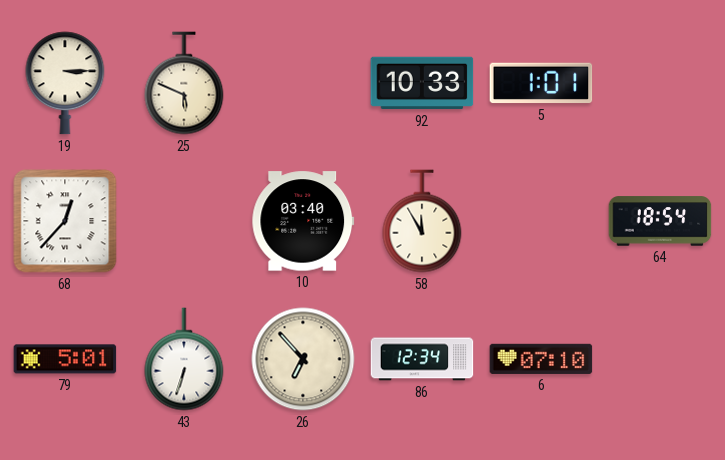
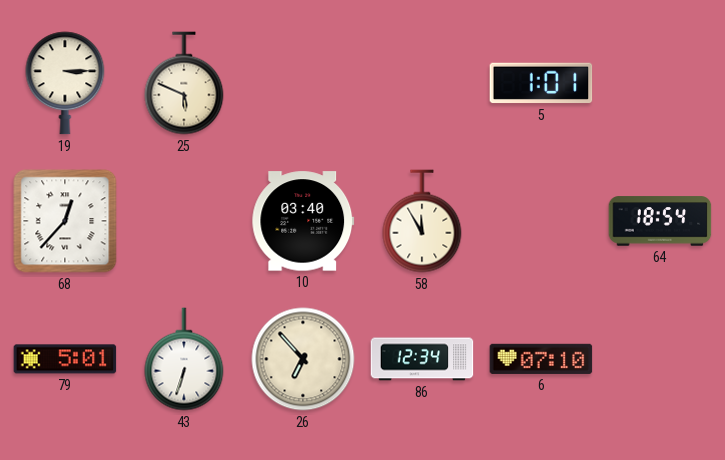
92: 10:33 -> none (422, 83)
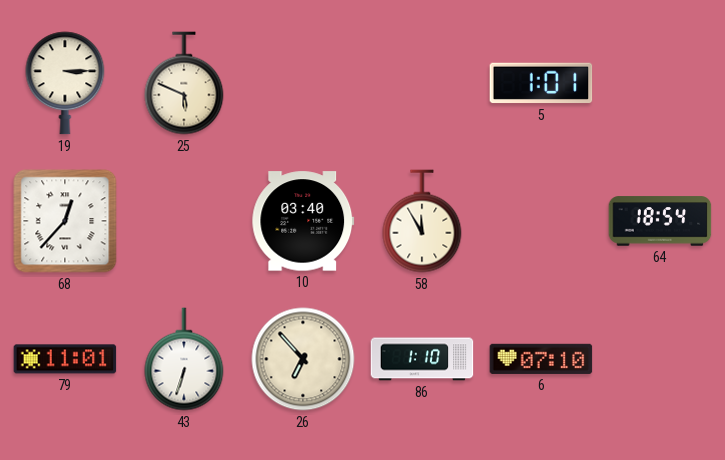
79: 5:01 -> 11:01 (65, 359)
86: 12:34 -> 1:10 (422, 359)
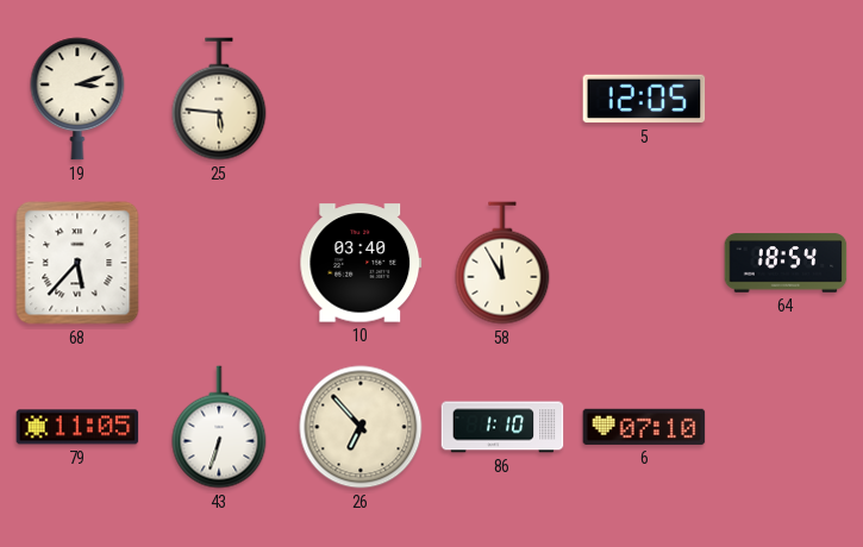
19: 3:15 -> 3:12 (77, 99)
25: 5:49 -> 5:46 (219, 99)
5: 1:01 -> 12:05 (644, 99)
68: 12:37 -> 5:37 (77, 263)
79: 11:01 -> 11:05 (77, 427)
